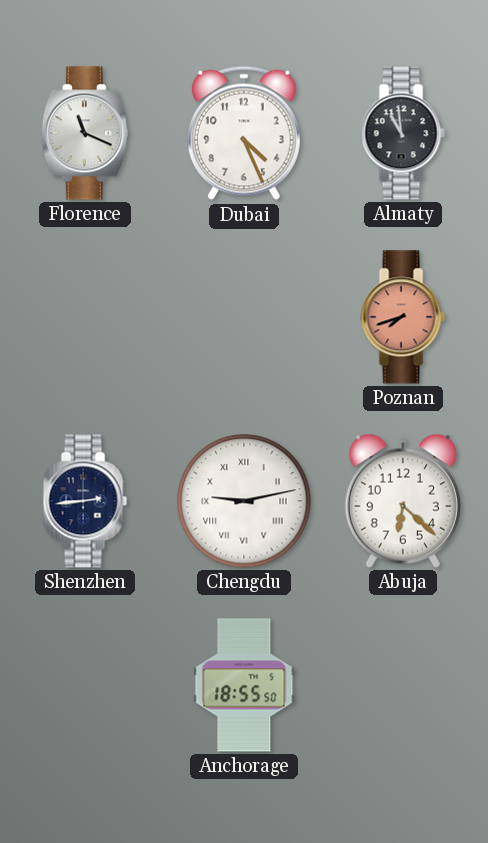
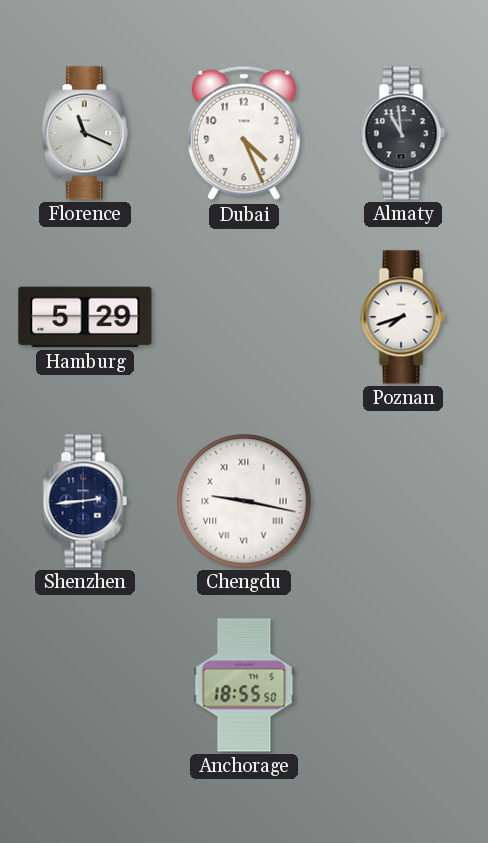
Hamburg: none -> 5:29 (85, 317)
Poznan dial: salmon -> white (403, 317)
Chengdu: 9:13 -> 9:17 (244, 501)
Abuja: 6:22 -> none (403, 501)
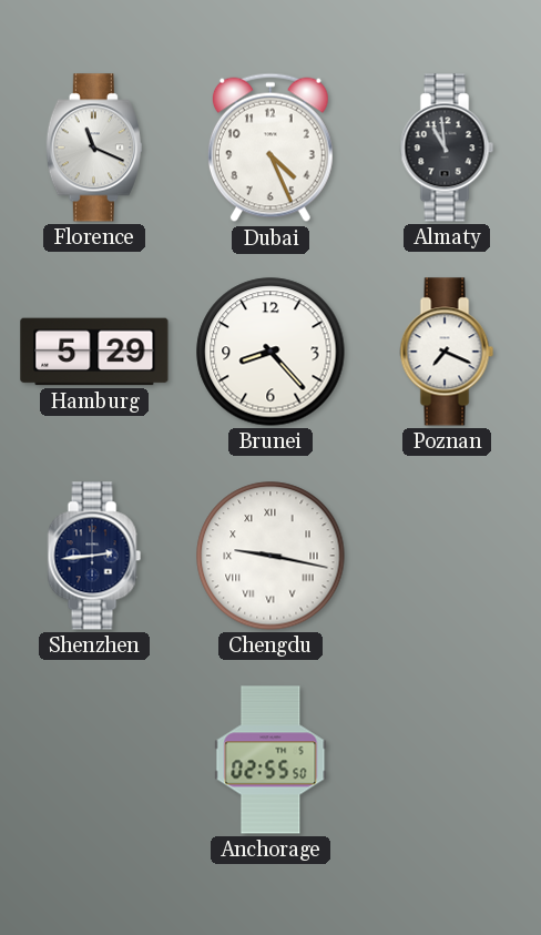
Brunei: none -> 8:23 (270, 352)
Poznan: 7:42 -> 7:19 (447, 352)
Anchorage: 18:55 -> 02:55 (270, 760)
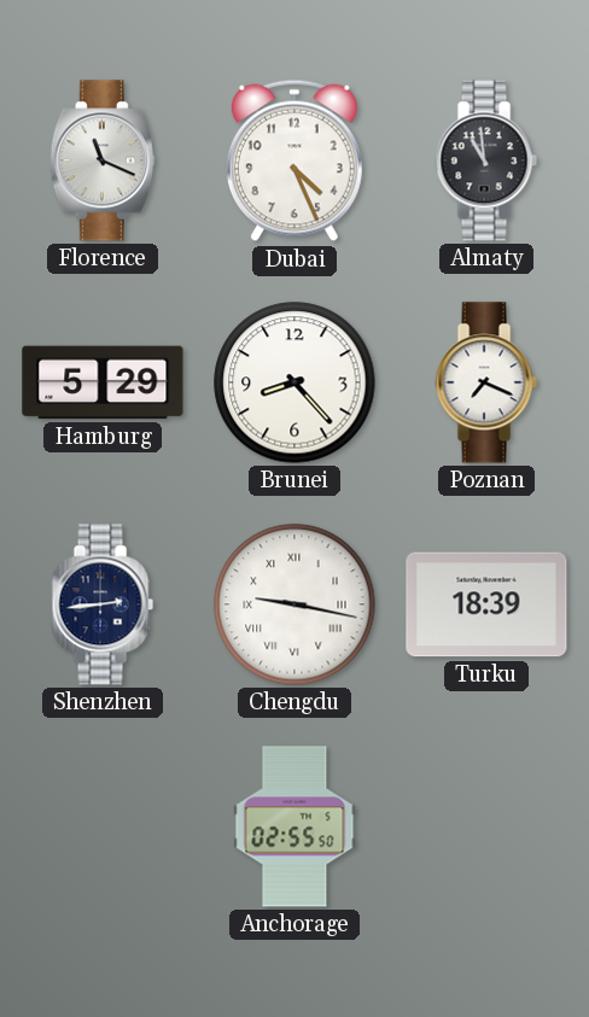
Turku: none -> 18:39 (486, 604)
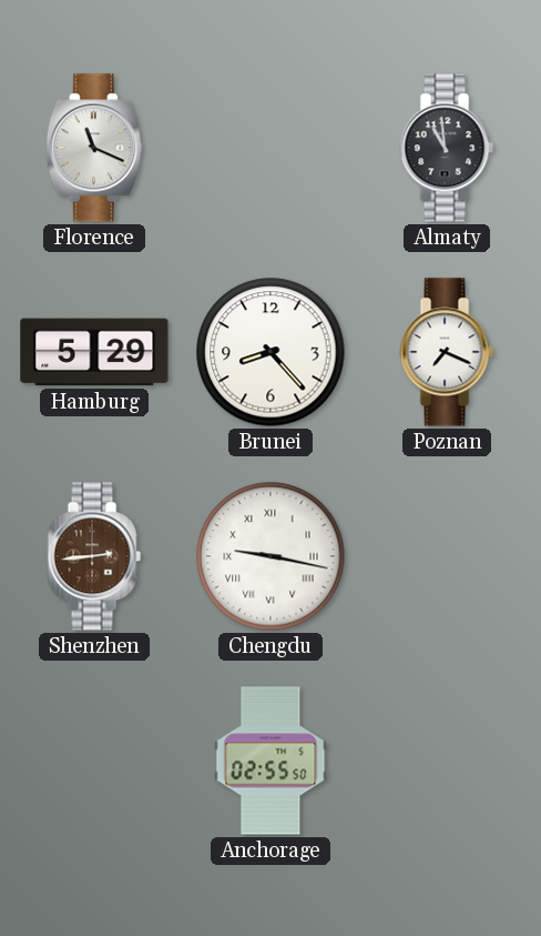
Dubai: 4:26 -> none (294, 160)
Shenzhen dial: navy -> brown (94, 556)
Turku: 18:39 -> none (486, 604)
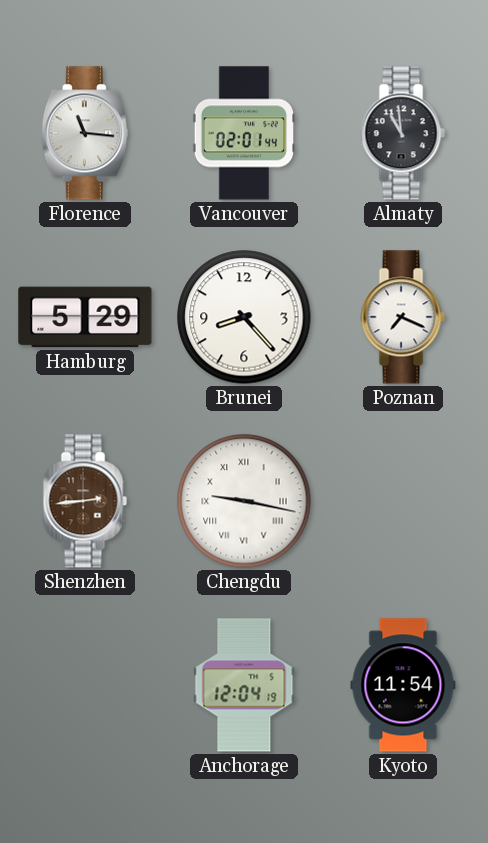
Florence: 11:19 -> 11:16 (85, 133)
Vancouver: none -> 02:01 (243, 133)
Anchorage: 02:55 -> 12:04 (244, 685)
Kyoto: none -> 11:54 (403, 685)
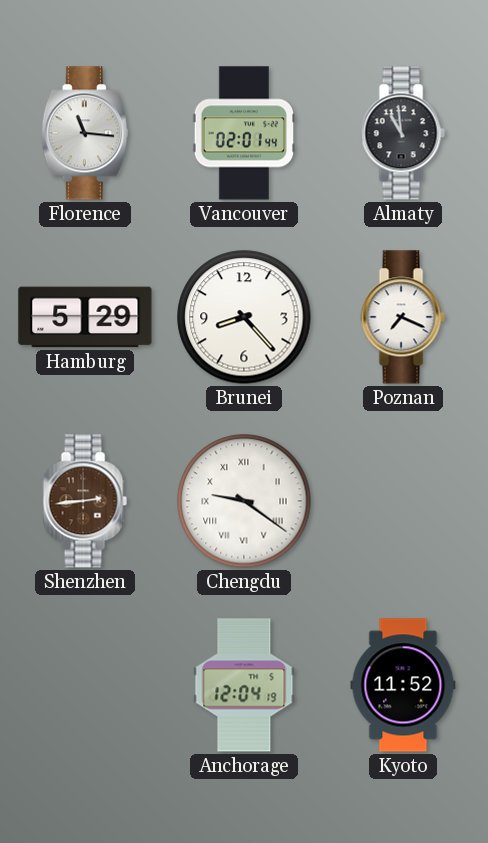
Chengdu: 9:17 -> 9:21 (244, 501)
Kyoto: 11:54 -> 11:52 (403, 685)
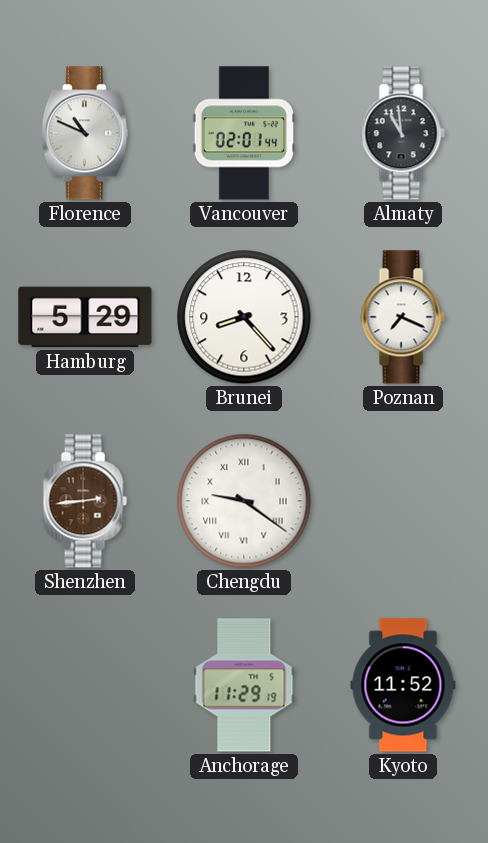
Florence: 11:16 -> 10:49 (85, 133)
Anchorage: 12:04 -> 11:29 (244, 685)
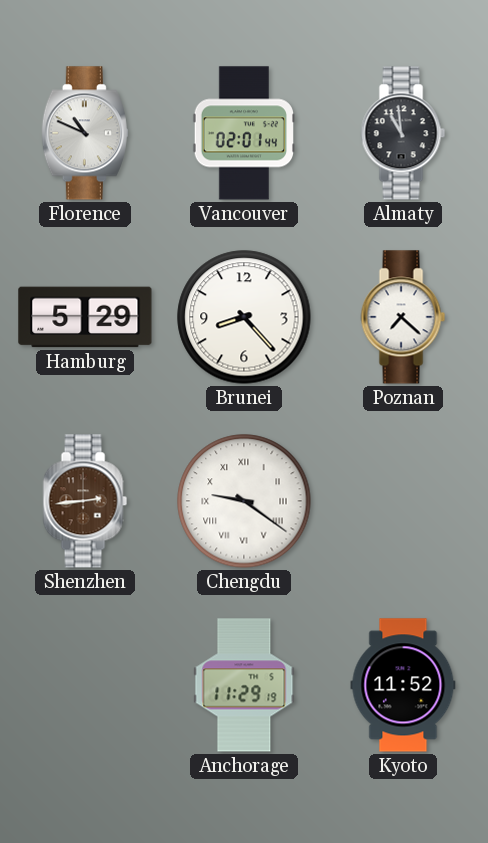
Poznan: 7:19 -> 7:22 (403, 317)
